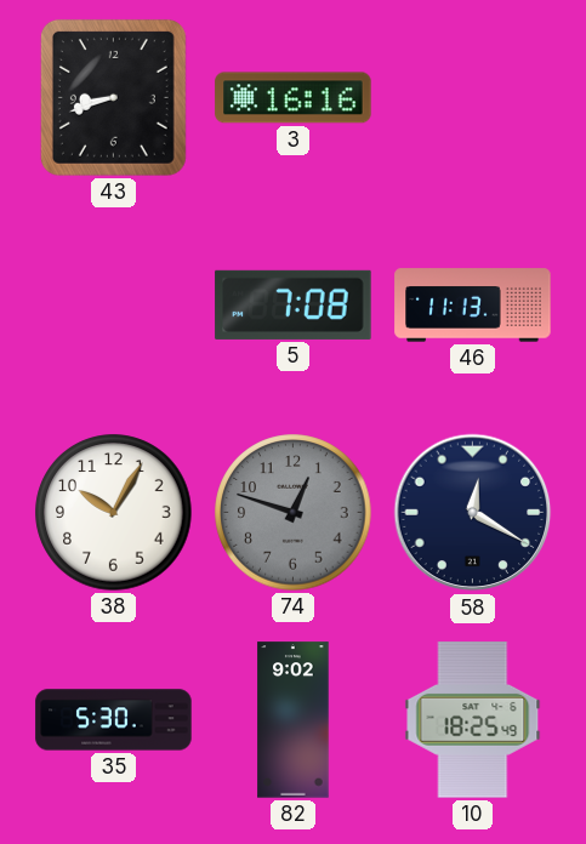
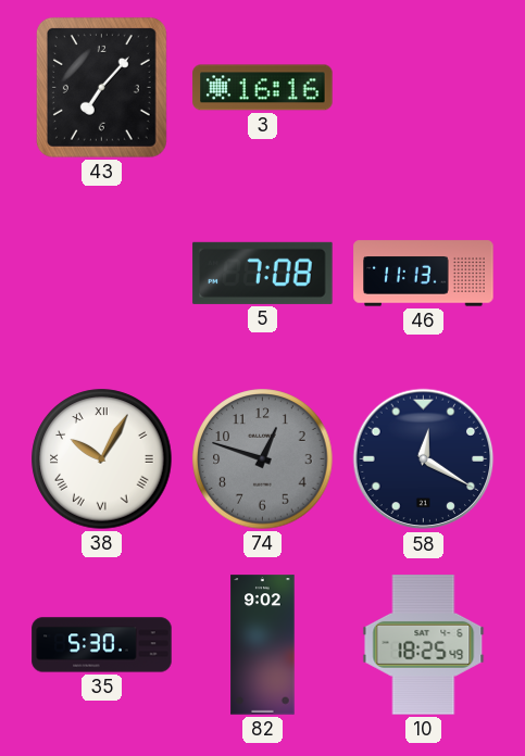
43: 8:42 -> 7:07 (101, 87)
38 numerals: Arabic -> Roman (102, 459)
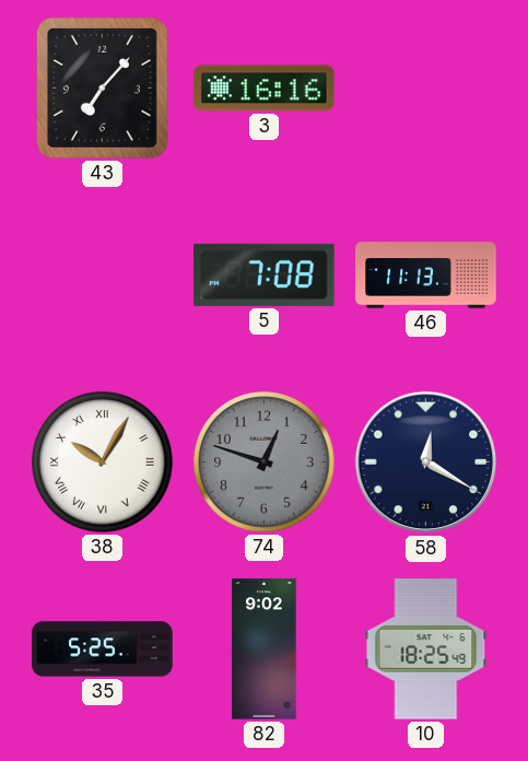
35: 5:30 -> 5:25 (103, 649)
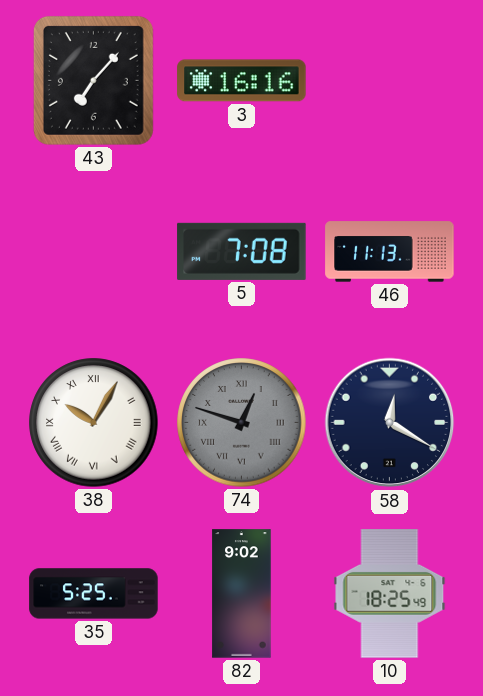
74 numerals: Arabic -> Roman (242, 423)
